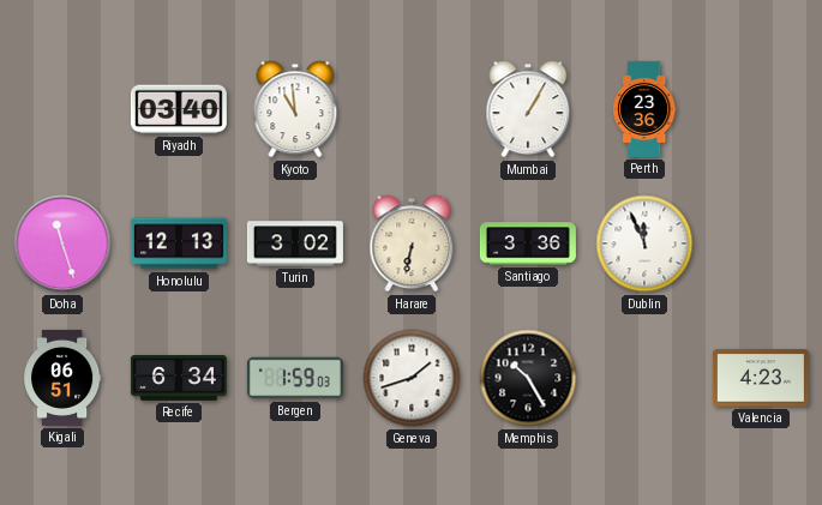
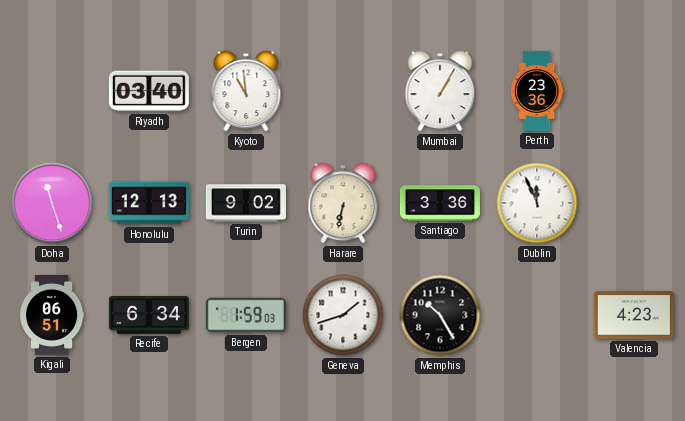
Turin: 3:02 -> 9:02 (246, 203)
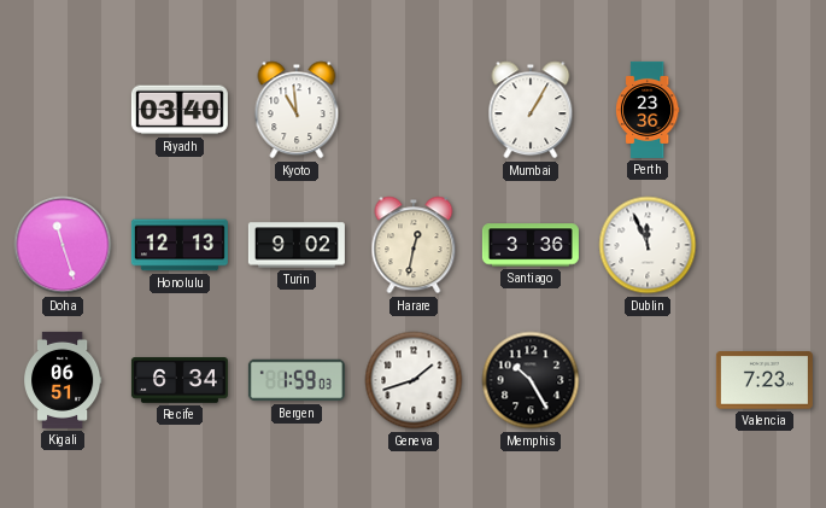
Harare: 6:32 -> 12:32 (414, 245)
Valencia: 4:23 -> 7:23 (765, 380)
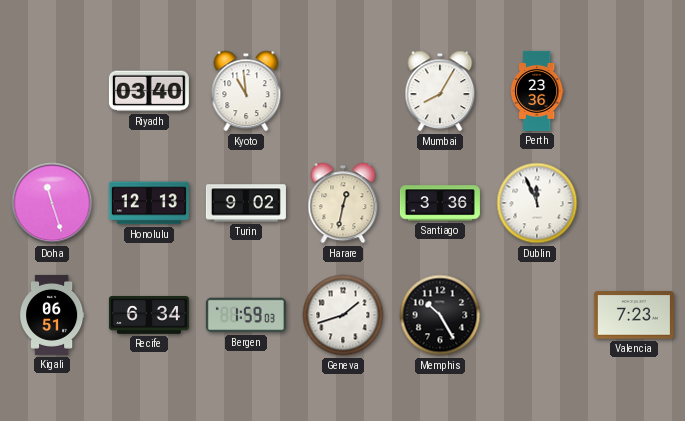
Mumbai: 1:05 -> 8:05 (440, 91)
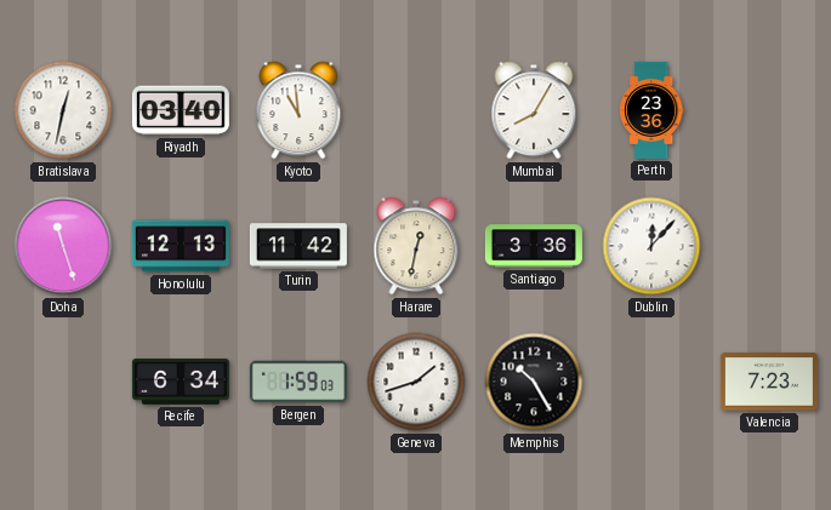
Bratislava: none -> 12:32 (63, 110)
Turin: 9:02 -> 11:42 (298, 246)
Dublin: 11:56 -> 12:07 (651, 246)
Kigali: 06:51 -> none (52, 315)
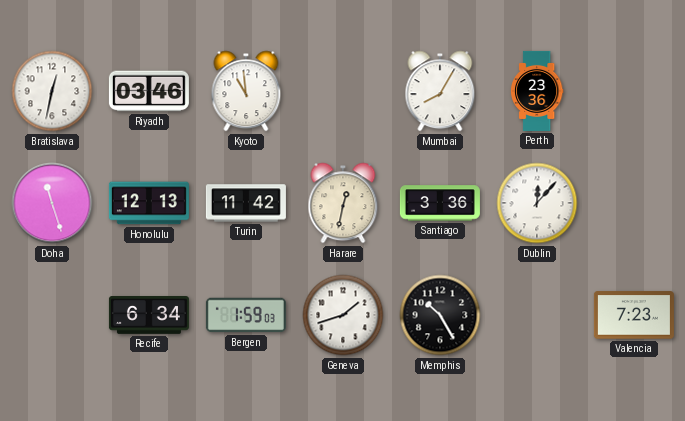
Riyadh: 03:40 -> 03:46 (149, 91)
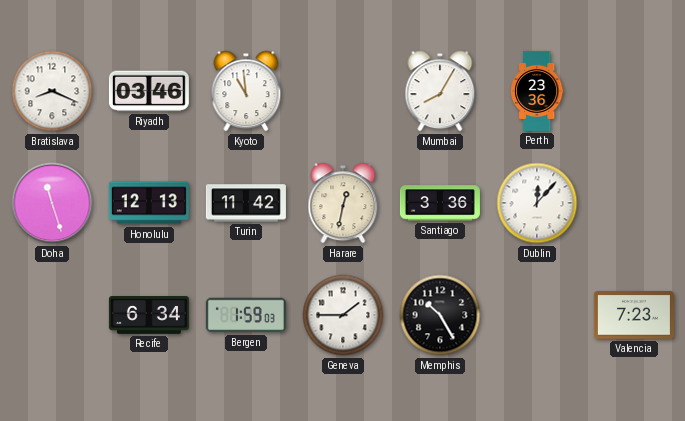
Bratislava: 12:32 -> 8:19 (52, 91)
Geneva: 1:42 -> 1:45 (343, 315)
